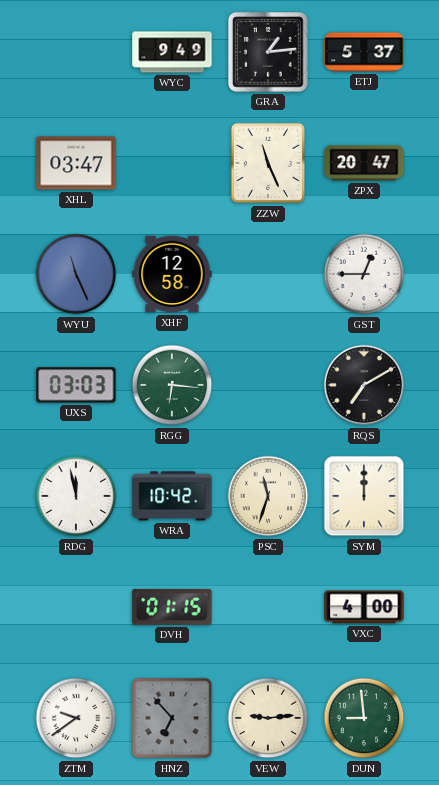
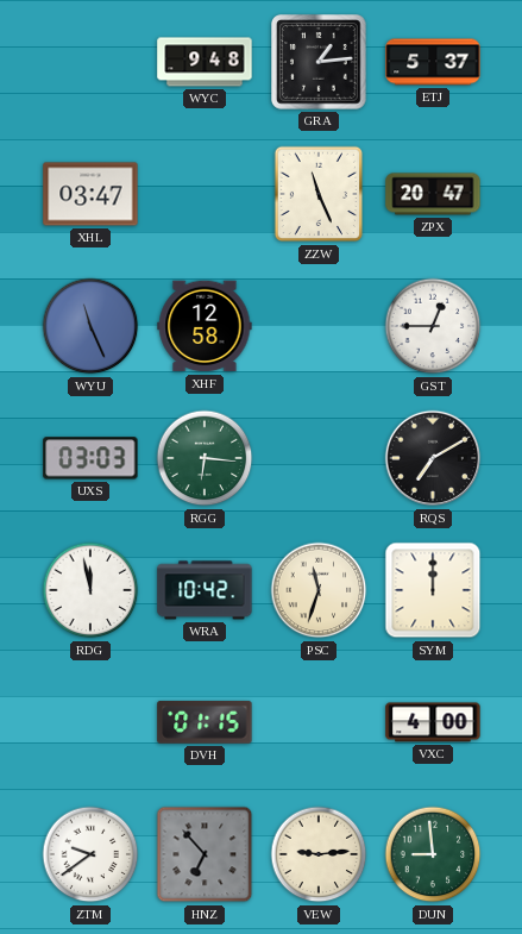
WYC: 9:49 -> 9:48 (205, 62)
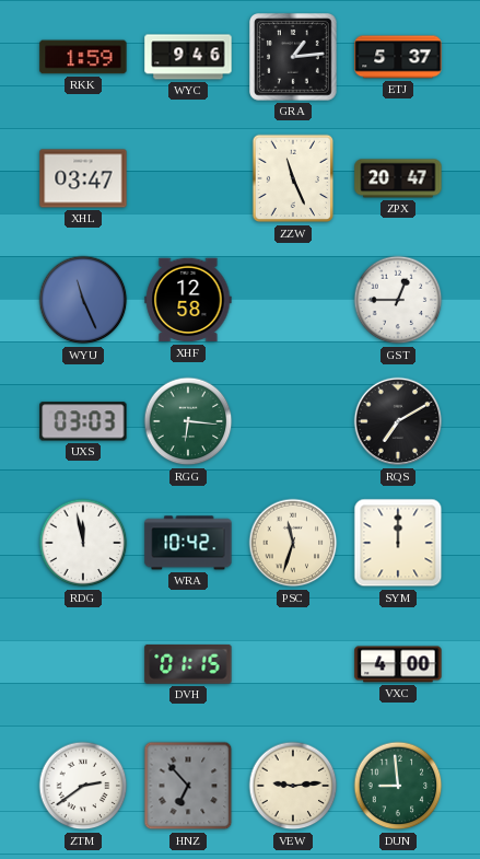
RKK: none -> 1:59 (83, 57)
WYC: 9:48 -> 9:46 (188, 57)
ZTM: 9:39 -> 2:39 (83, 786)
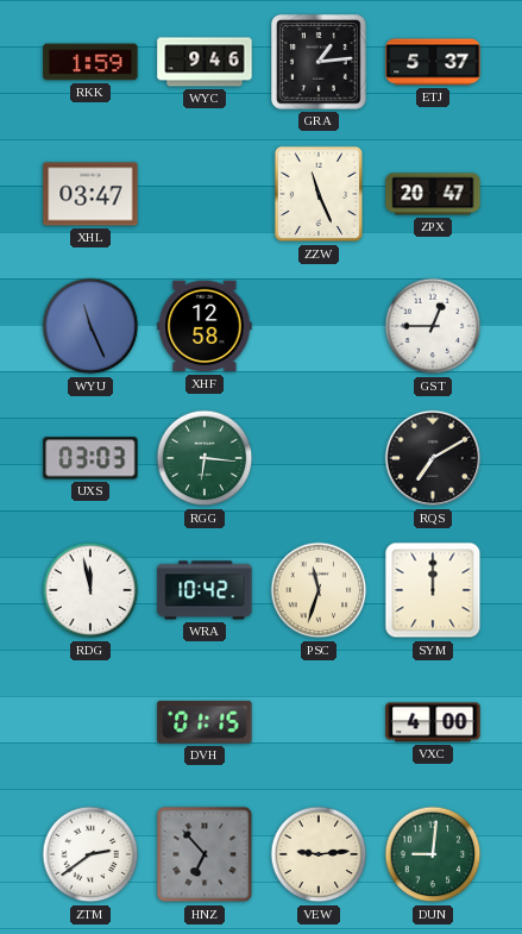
DUN: 8:59 -> 9:01 (433, 854)
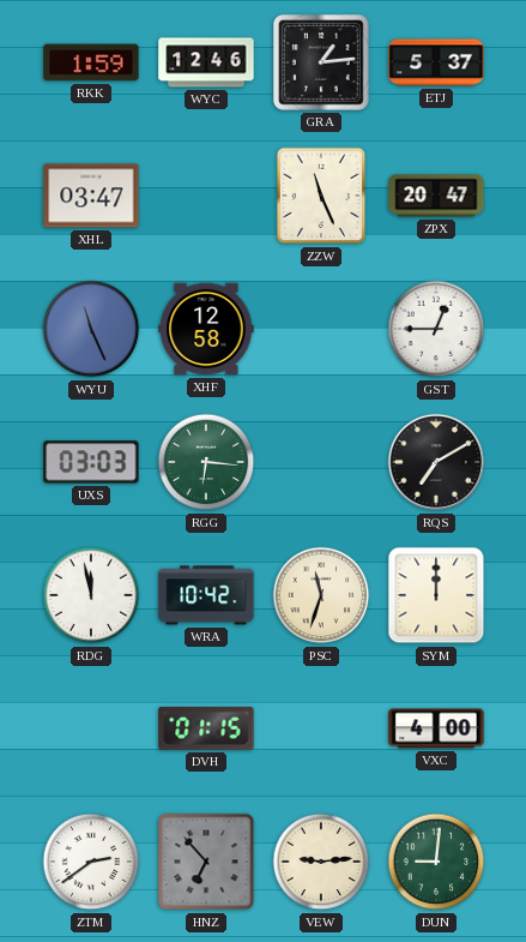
WYC: 9:46 -> 12:46 (206, 62)
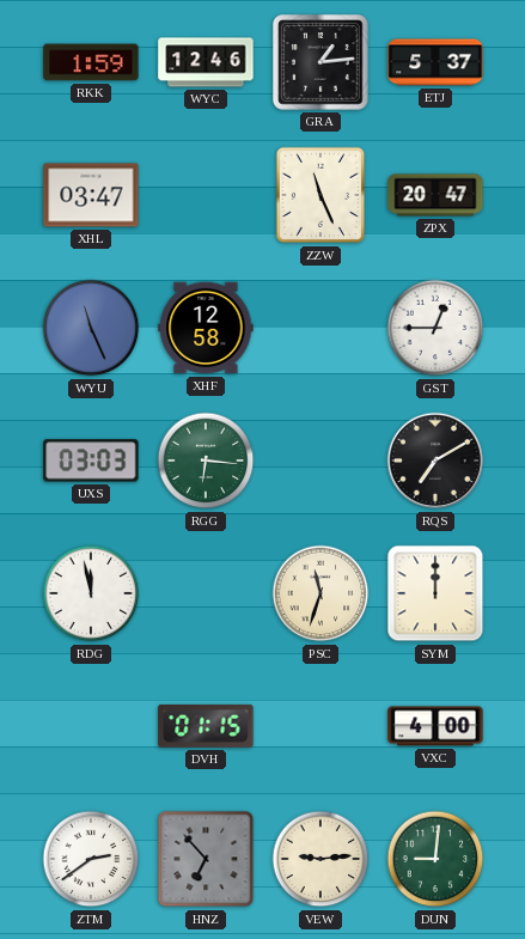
WRA: 10:42 -> none (206, 595)
